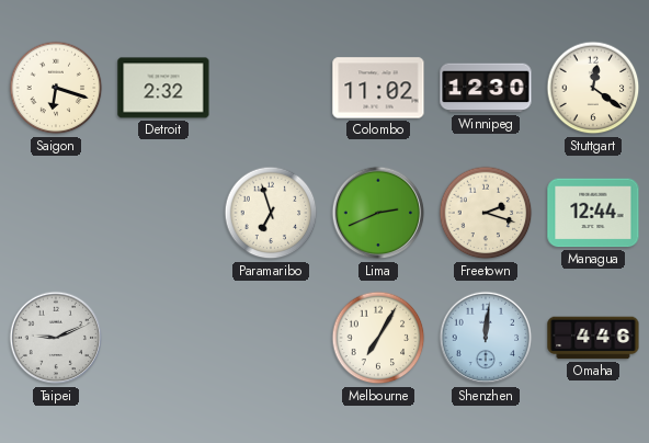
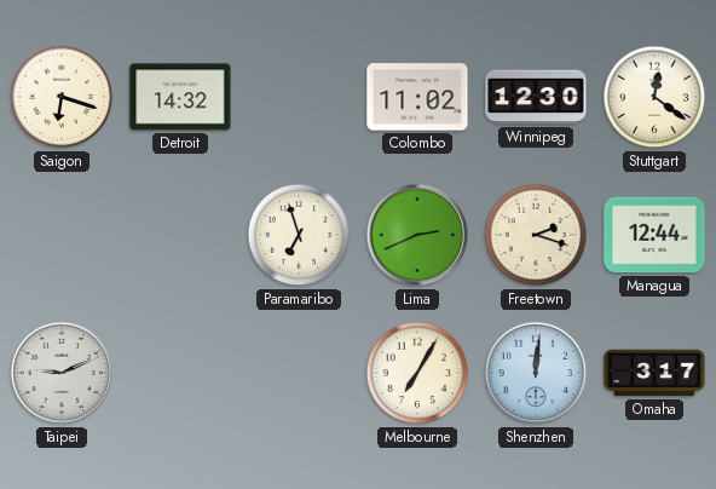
Detroit: 2:32 -> 14:32 (180, 97)
Omaha: 4:46 -> 3:17 (654, 373)
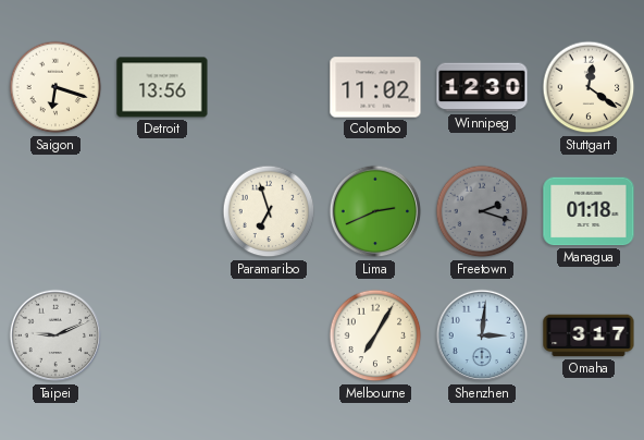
Detroit: 14:32 -> 13:56 (162, 87)
Freetown dial: cream -> grey (482, 211)
Managua: 12:44 -> 01:18 (589, 211)
Shenzhen: 12:01 -> 3:01 (482, 335)
